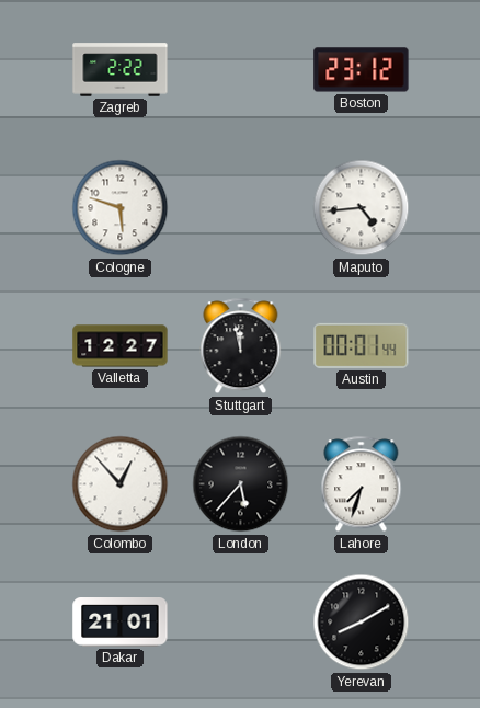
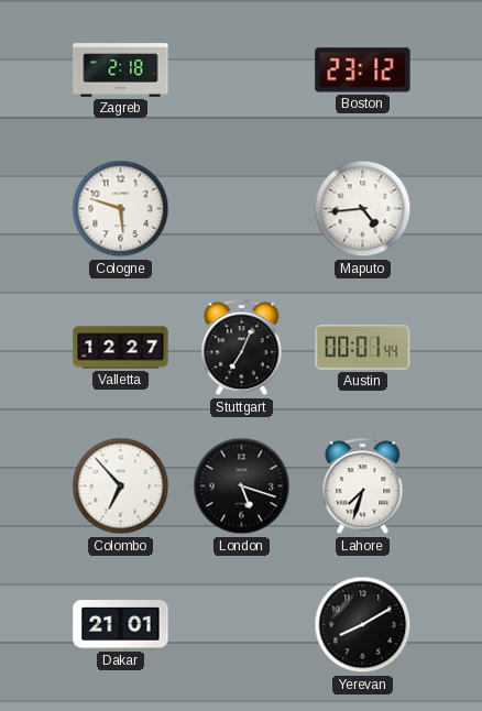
Zagreb: 2:22 -> 2:18 (121, 70)
Stuttgart: 11:58 -> 7:04 (242, 348)
Colombo: 12:53 -> 6:53 (121, 486)
London: 5:37 -> 5:18 (242, 486)
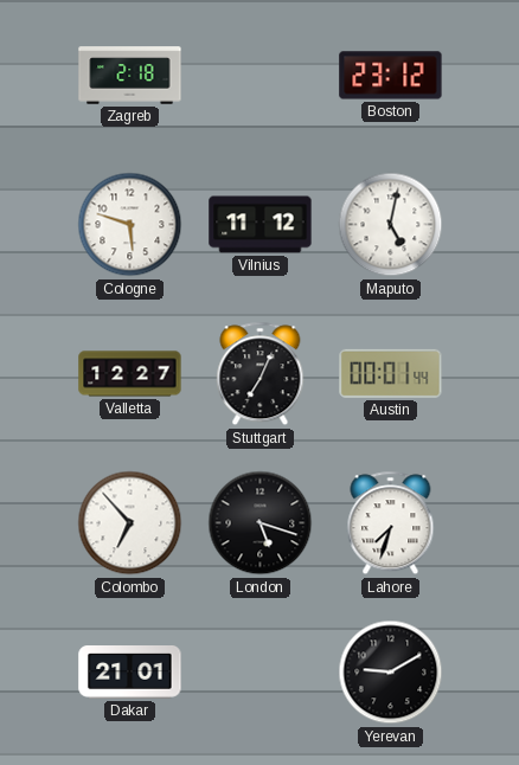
Vilnius: none -> 11:12 (261, 225)
Maputo: 4:44 -> 5:02 (391, 225)
Yerevan: 8:10 -> 9:10 (391, 673)
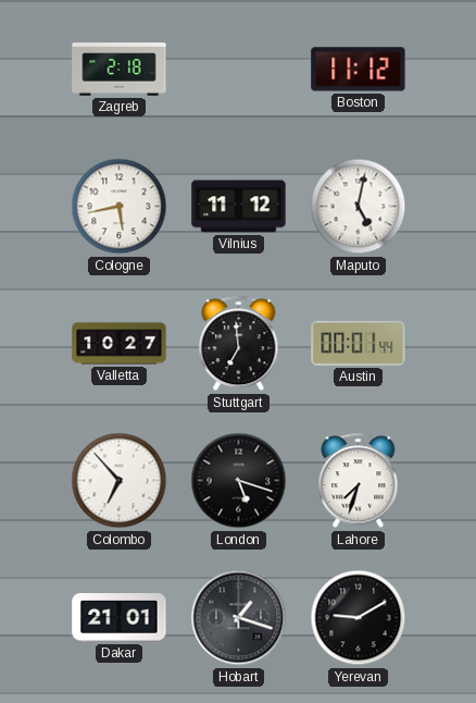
Boston: 23:12 -> 11:12 (359, 70)
Cologne: 5:48 -> 5:43 (120, 207)
Valletta: 12:27 -> 10:27 (120, 344)
Stuttgart: 7:04 -> 6:59 (239, 344)
Hobart: none -> 1:18 (239, 618)
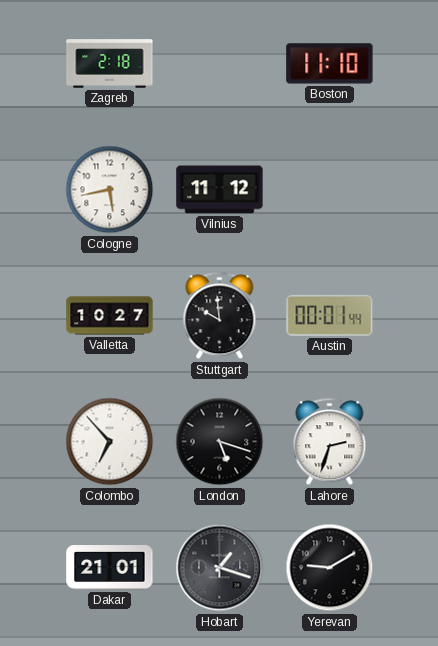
Boston: 11:12 -> 11:10 (330, 64)
Maputo: 5:02 -> none (359, 207)
Stuttgart: 6:59 -> 9:59 (220, 316)
Lahore: 7:33 -> 2:33 (330, 442)
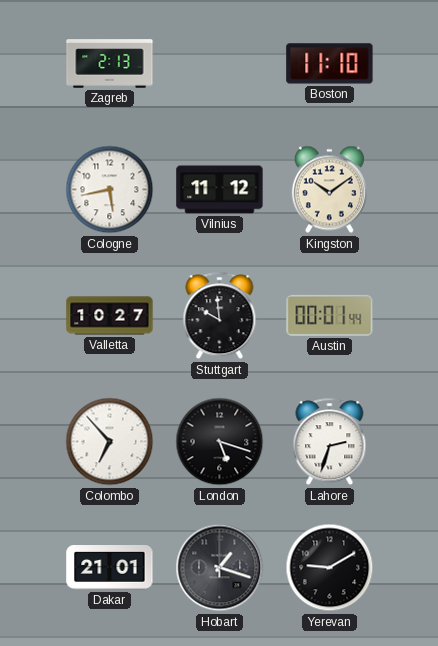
Zagreb: 2:18 -> 2:13 (110, 64)
Kingston: none -> 10:09 (329, 190)
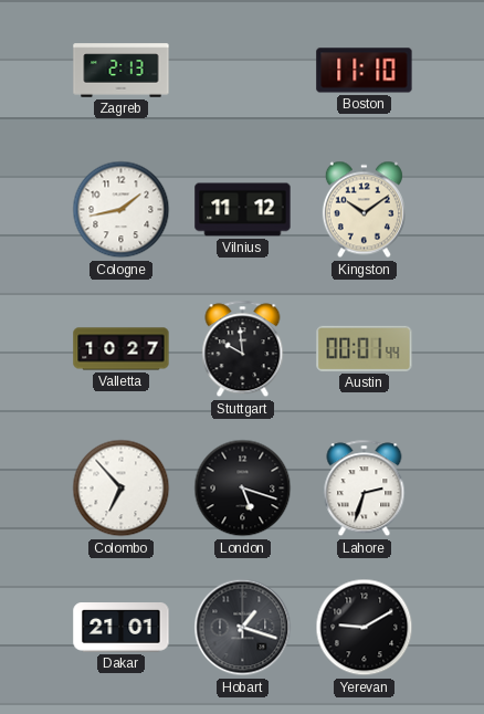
Cologne: 5:43 -> 1:43 (122, 210)
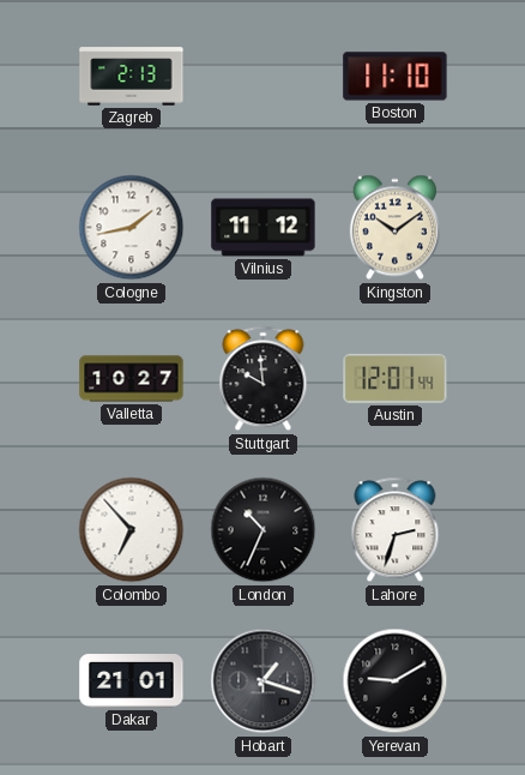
Austin: 00:01 -> 12:01 (396, 378)
London: 5:18 -> 10:34 (264, 530)
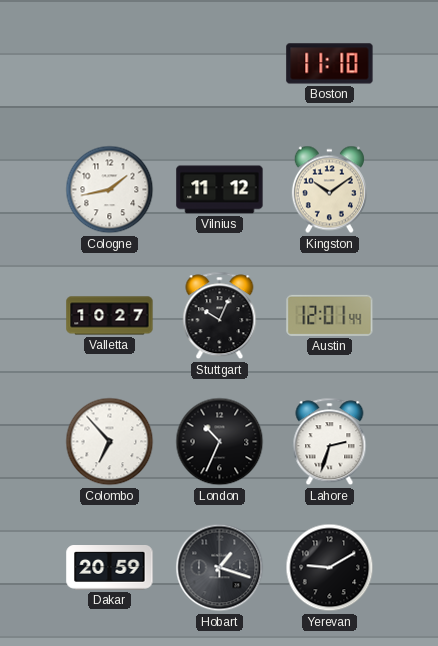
Zagreb: 2:13 -> none (132, 77)
Stuttgart: 9:59 -> 10:04 (220, 316)
Dakar: 21:01 -> 20:59 (110, 568)
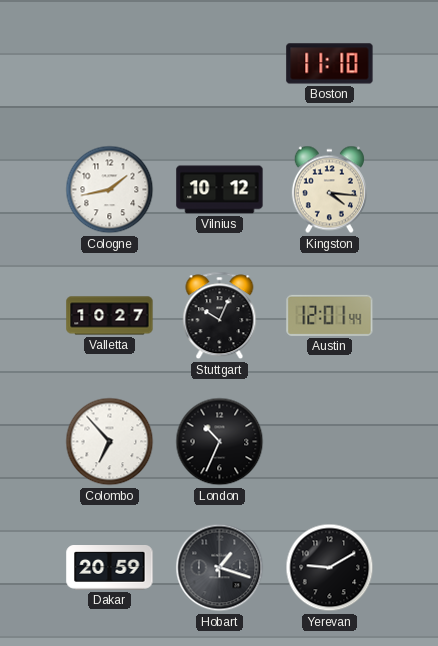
Vilnius: 11:12 -> 10:12 (220, 190)
Kingston: 10:09 -> 4:16 (329, 190)
Lahore: 2:33 -> none (330, 442)
